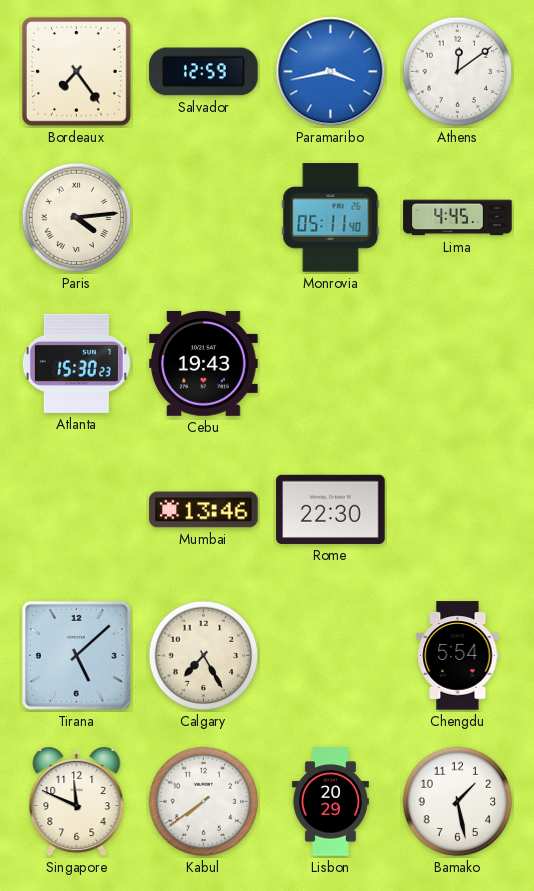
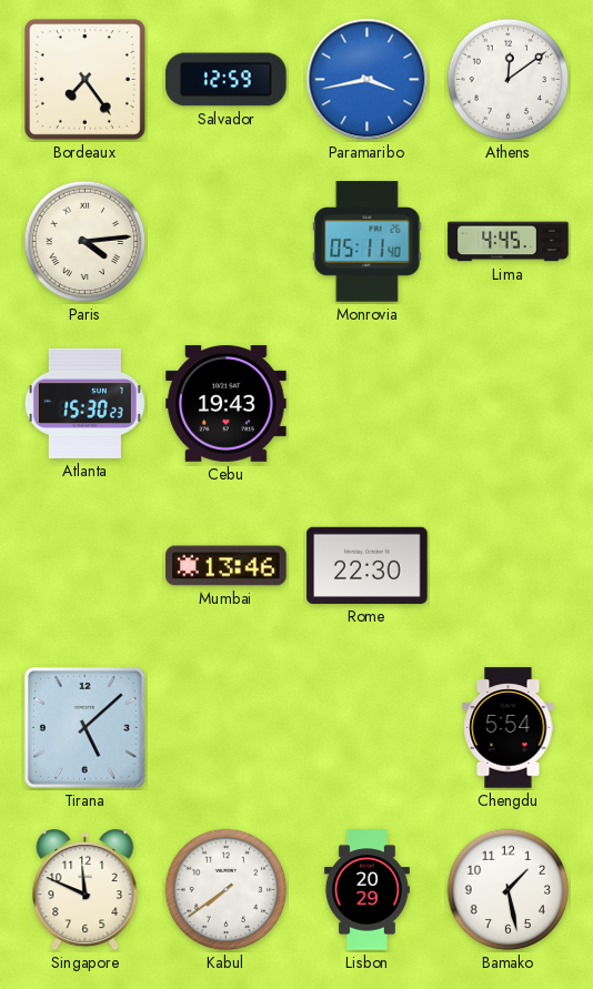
Calgary: 7:25 -> none (204, 656)
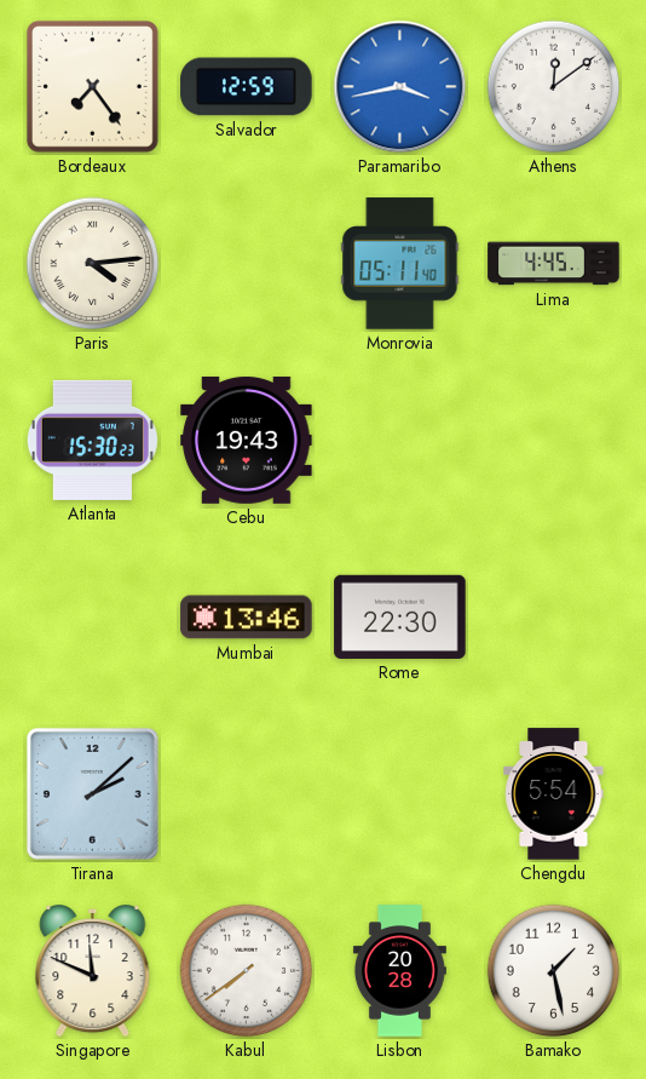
Tirana: 5:08 -> 2:08 (92, 793)
Lisbon: 20:29 -> 20:28 (399, 971)
